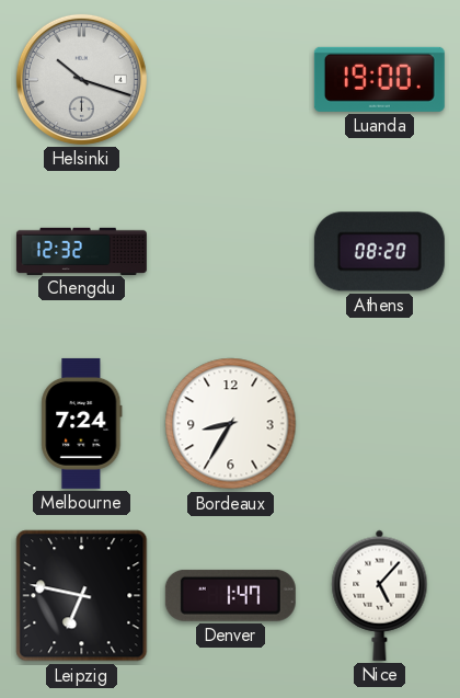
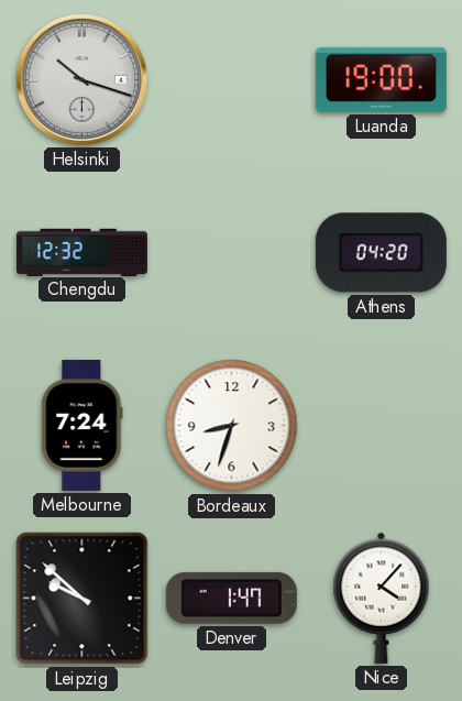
Athens: 08:20 -> 04:20 (381, 253)
Bordeaux: 8:35 -> 8:33 (232, 426)
Leipzig: 6:47 -> 9:52 (82, 599)
Nice: 5:07 -> 4:07 (382, 598)
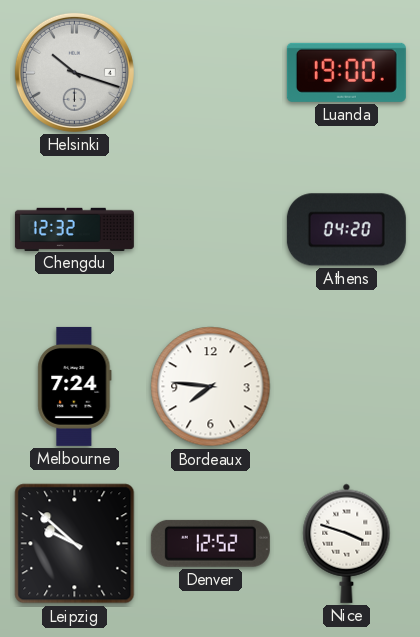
Bordeaux: 8:33 -> 7:46 (211, 387)
Denver: 1:47 -> 12:52 (210, 543)
Nice: 4:07 -> 3:48 (347, 543)
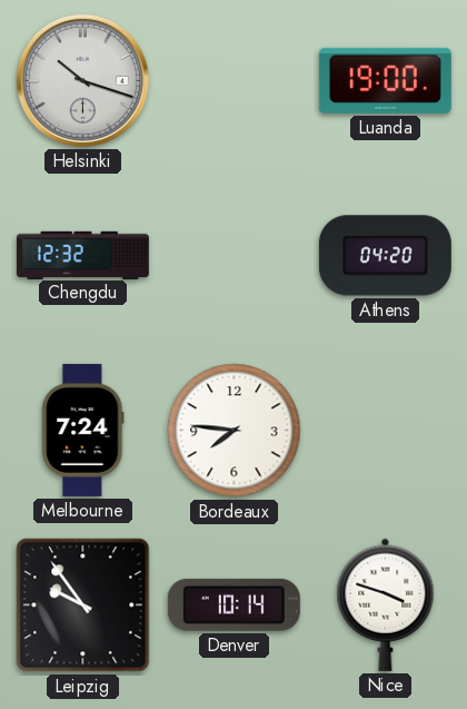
Leipzig: 9:52 -> 9:54 (83, 605)
Denver: 12:52 -> 10:14 (233, 604)
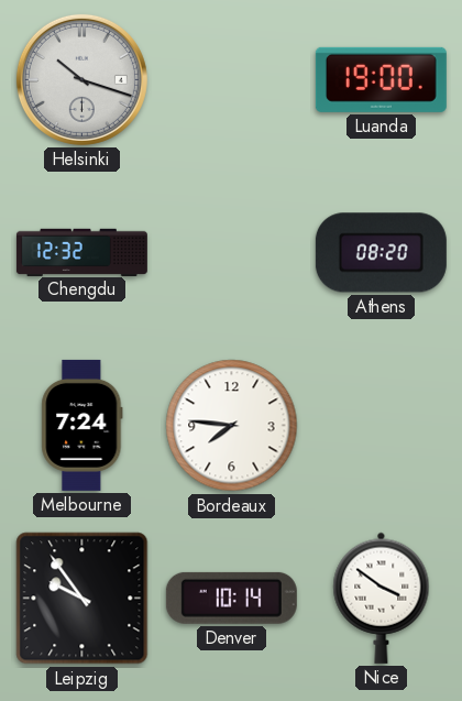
Athens: 04:20 -> 08:20 (381, 253)
Nice: 3:48 -> 3:51 (382, 598)
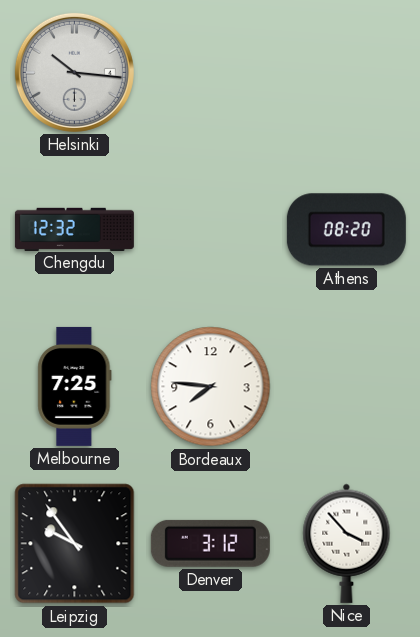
Helsinki: 10:18 -> 10:16 (74, 72)
Luanda: 19:00 -> none (381, 79)
Melbourne: 7:24 -> 7:25 (75, 386)
Denver: 10:14 -> 3:12 (210, 543)
Nice: 3:51 -> 3:53 (347, 543)
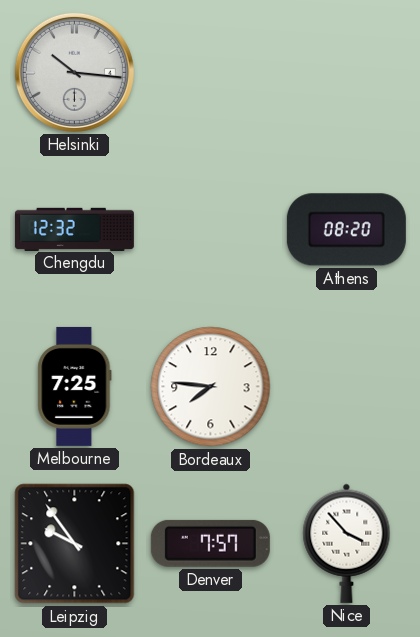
Denver: 3:12 -> 7:57 (210, 543)
